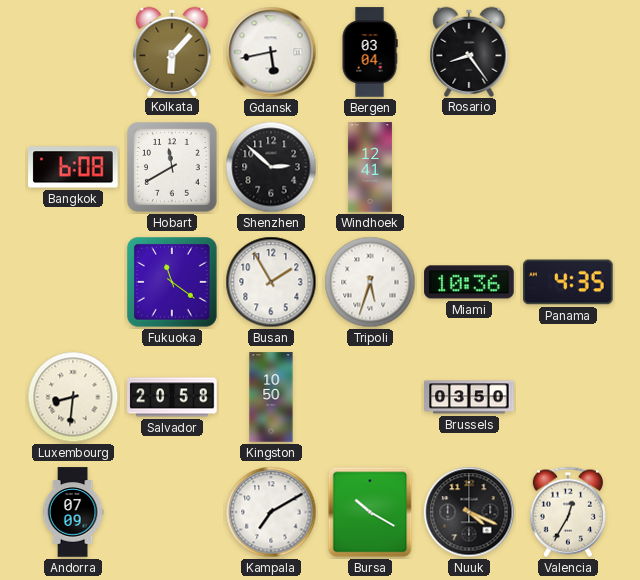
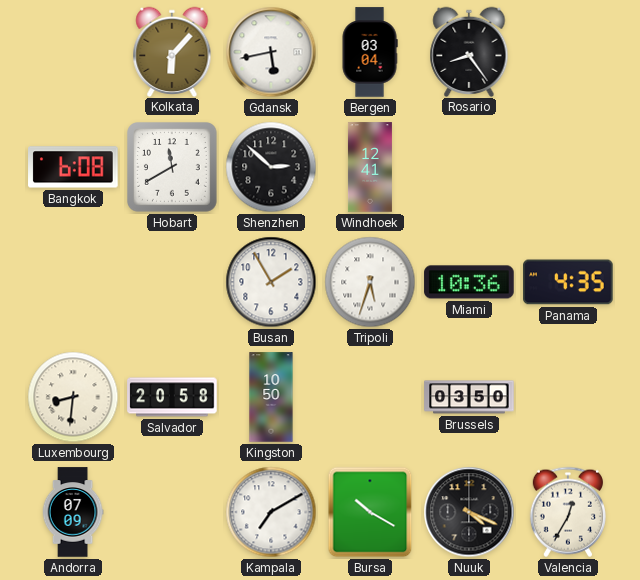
Fukuoka: 11:21 -> none (173, 283)
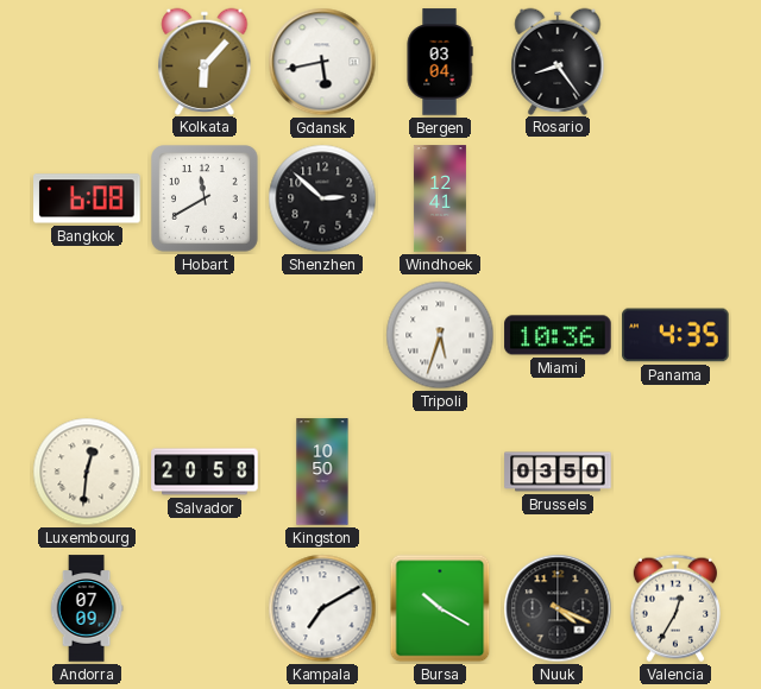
Busan: 1:55 -> none (271, 282)
Luxembourg: 8:31 -> 12:31 (87, 472)
